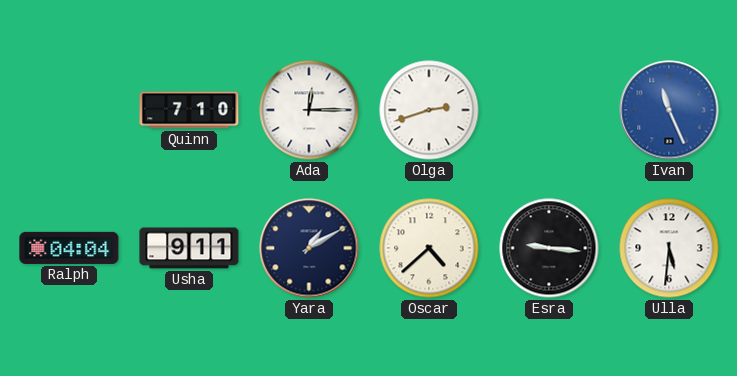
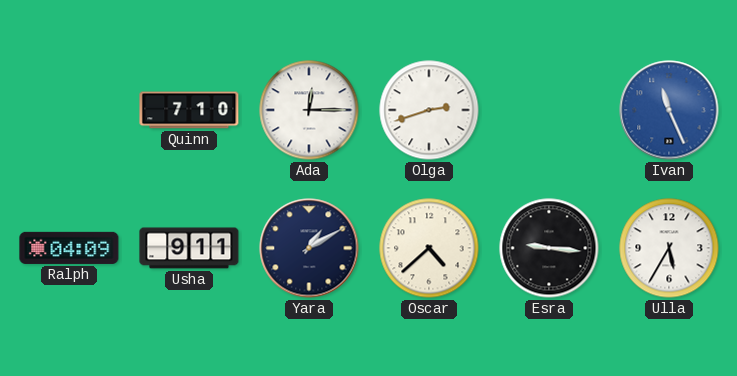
Ralph: 04:04 -> 04:09 (69, 248)
Ulla: 5:31 -> 5:35 (669, 248)
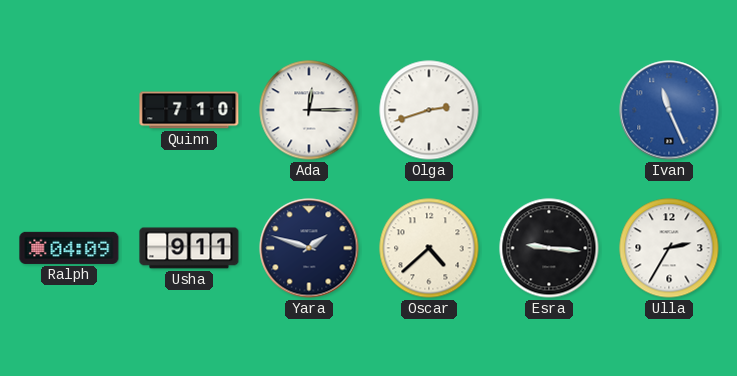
Yara: 1:10 -> 1:48 (309, 248)
Ulla: 5:35 -> 2:35 (669, 248)
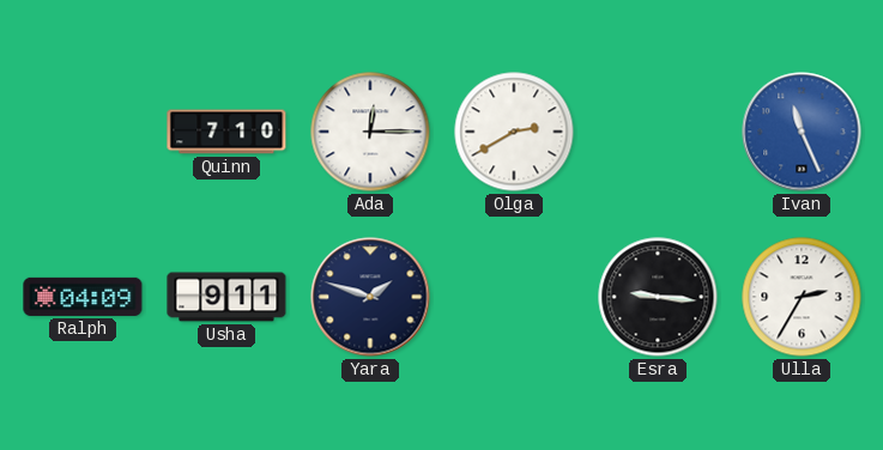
Olga: 2:42 -> 2:40 (514, 132)
Oscar: 4:38 -> none (429, 248)
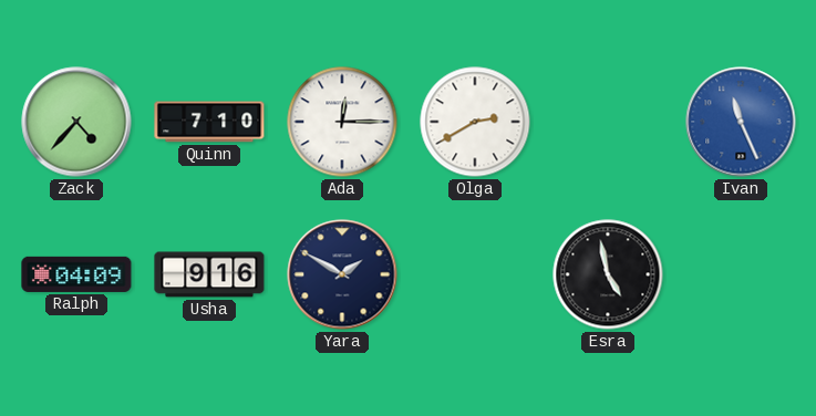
Zack: none -> 4:37 (76, 122)
Usha: 9:11 -> 9:16 (209, 274)
Yara: 1:48 -> 1:50 (342, 274)
Esra: 9:16 -> 4:58 (608, 274)
Ulla: 2:35 -> none (802, 297)
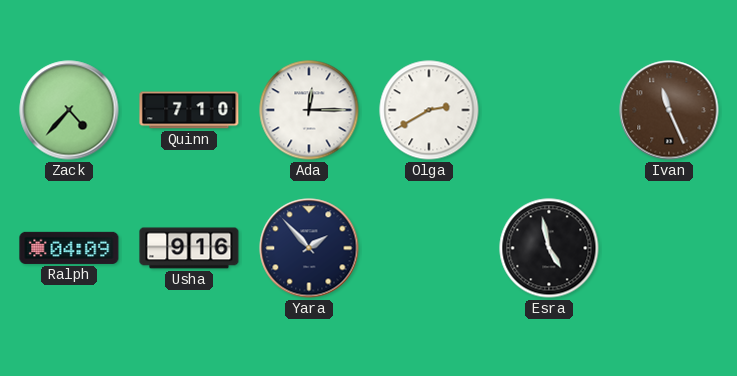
Ivan dial: blue -> brown (669, 110)
Yara: 1:50 -> 1:53 (309, 248)
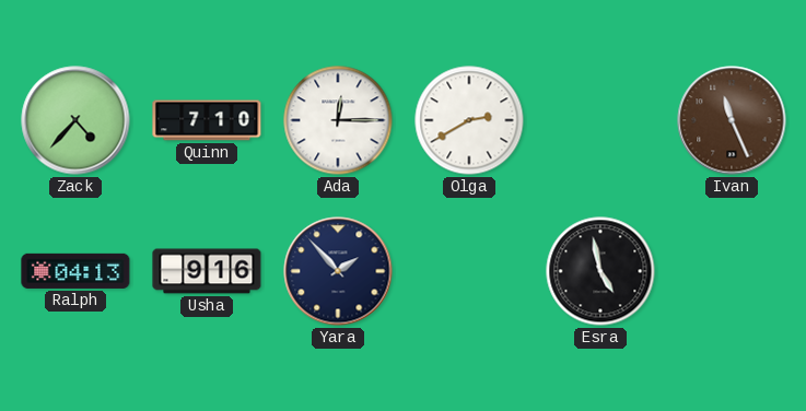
Ralph: 04:09 -> 04:13 (75, 271)
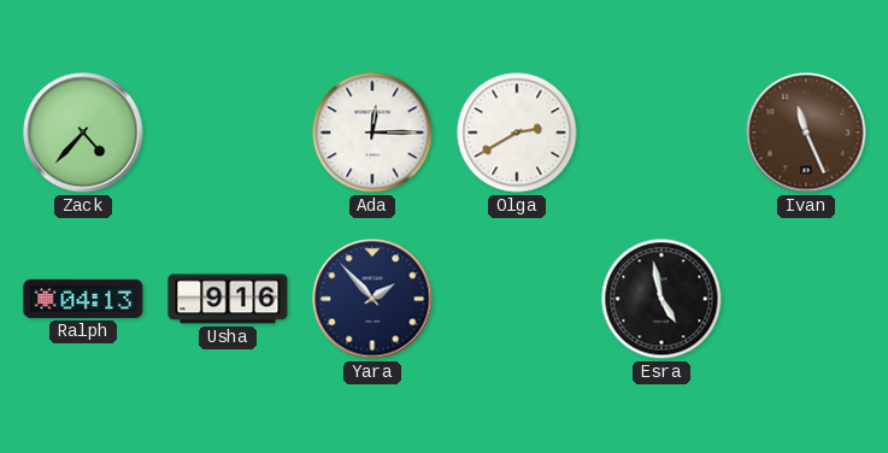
Quinn: 7:10 -> none (207, 120)
